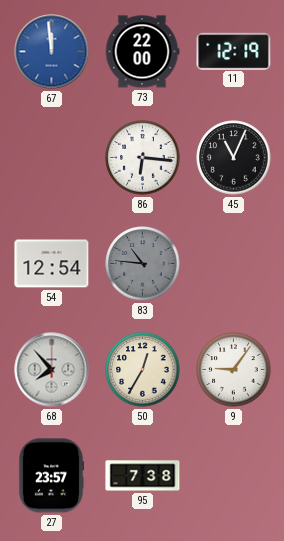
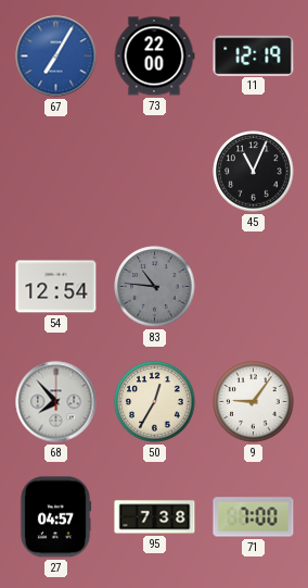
67: 11:59 -> 7:05 (56, 57)
86: 6:16 -> none (143, 158)
27: 23:57 -> 04:57 (55, 517)
71: none -> 7:00 (254, 517)
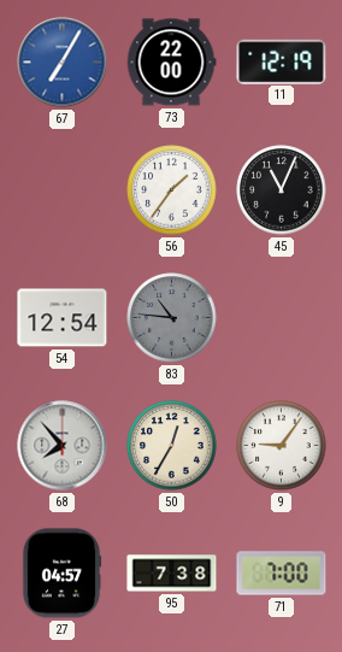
56: none -> 1:36 (172, 190)
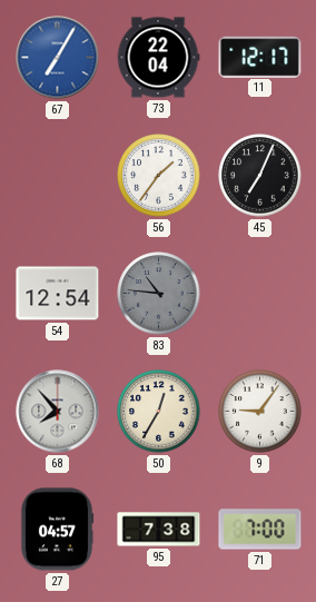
73: 22:00 -> 22:04 (158, 58)
11: 12:19 -> 12:17 (260, 57)
45: 11:04 -> 7:04 (260, 176)
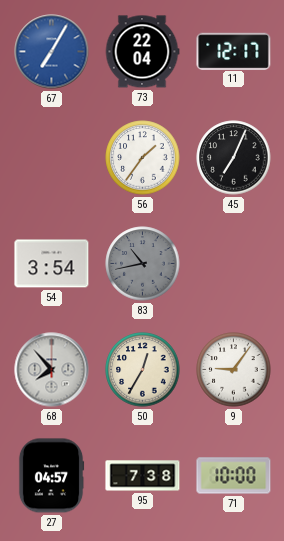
54: 12:54 -> 3:54 (52, 264)
83: 10:46 -> 10:43 (143, 264)
71: 7:00 -> 10:00 (234, 476)
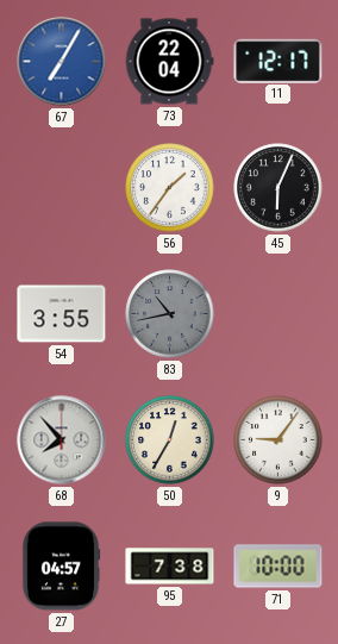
45: 7:04 -> 6:04 (278, 188)
54: 3:54 -> 3:55 (62, 314)
